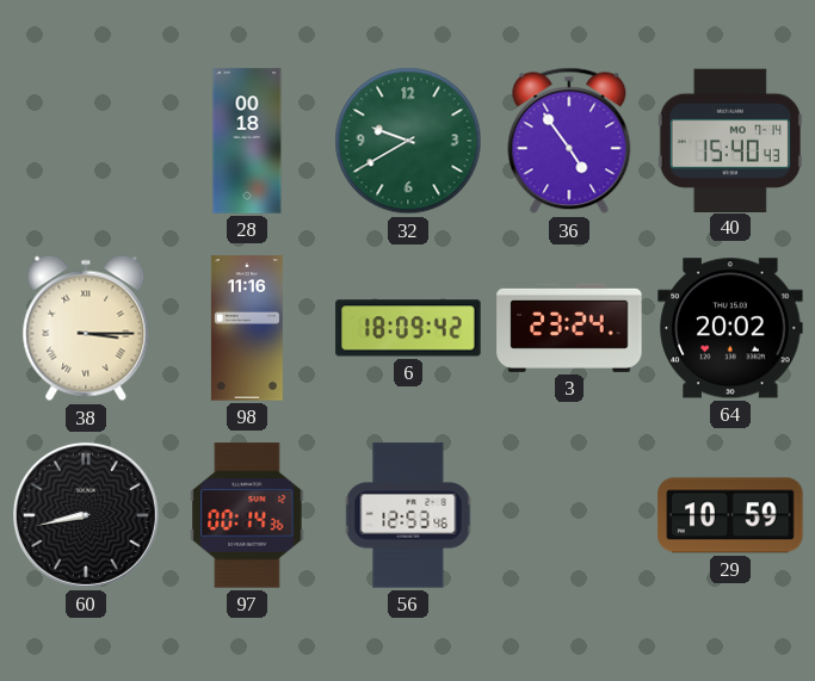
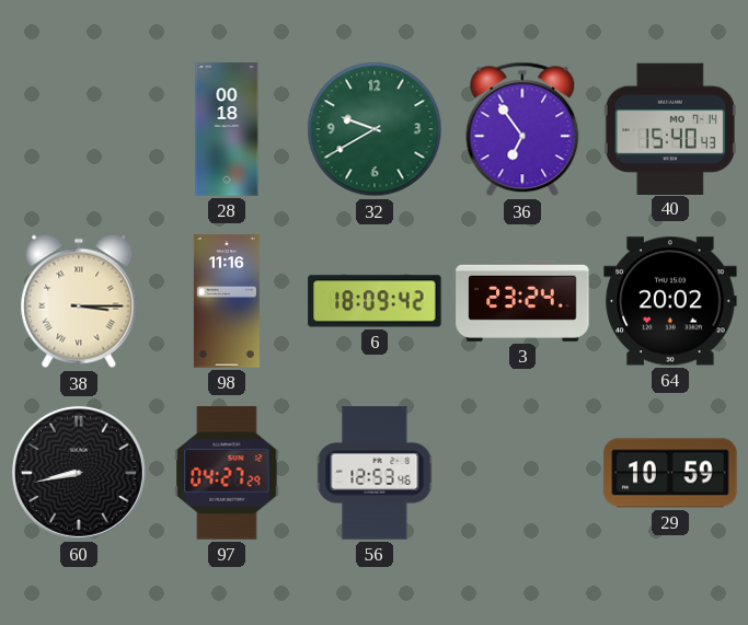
36: 4:54 -> 6:54 (522, 129)
97: 00:14 -> 04:27 (227, 473)
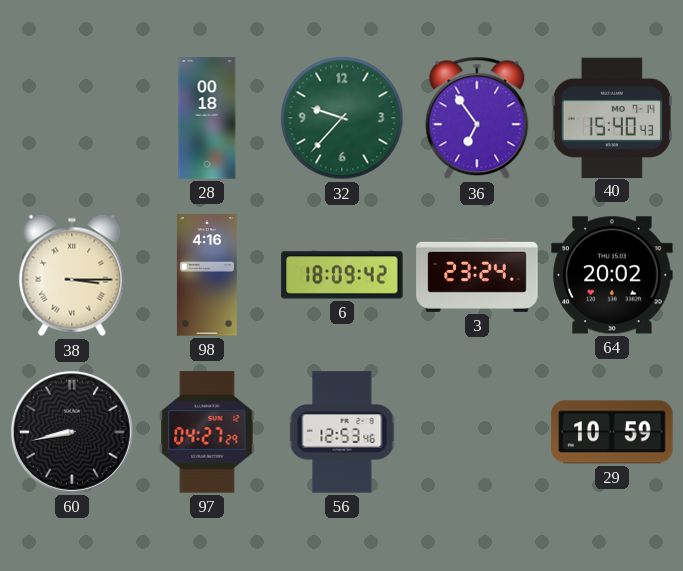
32: 9:40 -> 9:37 (342, 118)
98: 11:16 -> 4:16 (207, 275)
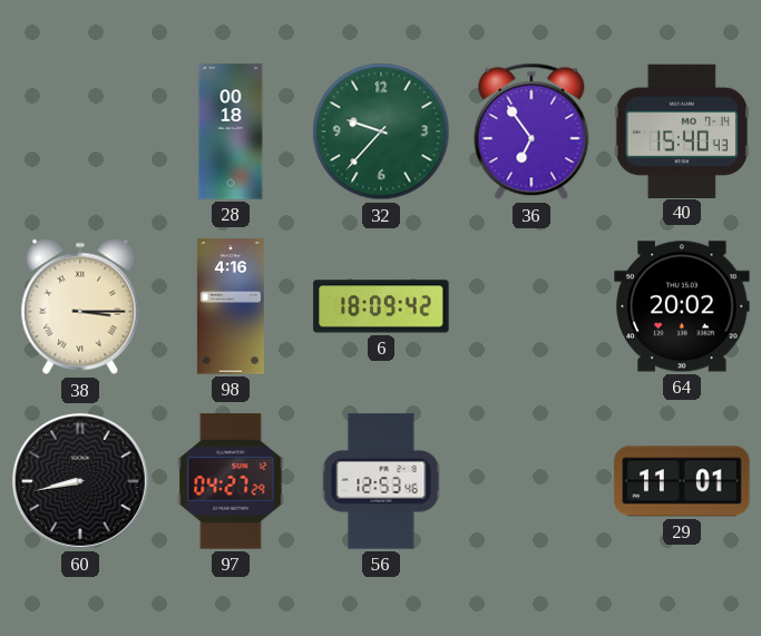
3: 23:24 -> none (477, 275)
29: 10:59 -> 11:01 (682, 481)
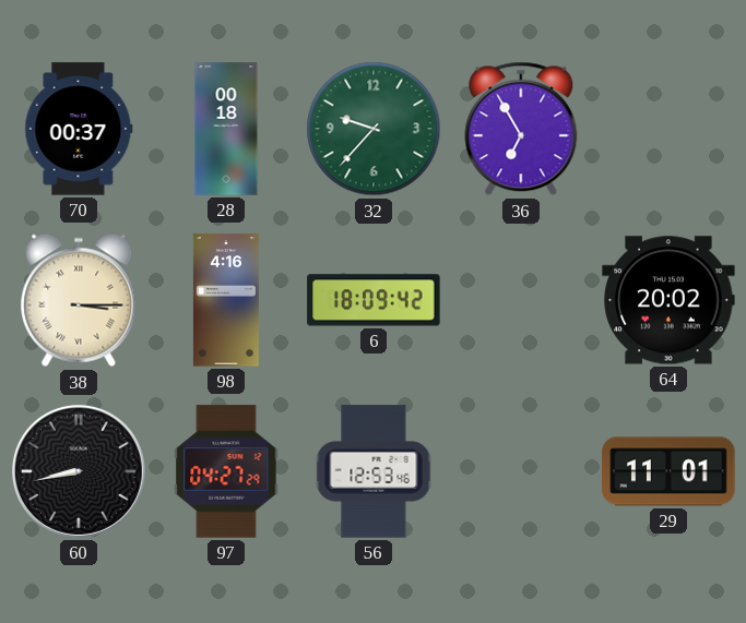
70: none -> 00:37 (79, 129)
36: 6:54 -> 6:55 (521, 129)
40: 15:40 -> none (682, 130)
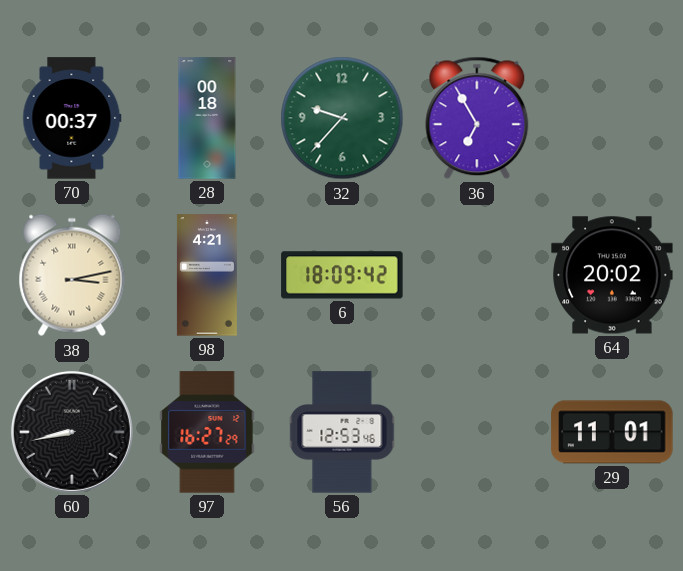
38: 3:15 -> 3:13 (72, 275)
98: 4:16 -> 4:21 (207, 275)
97: 04:27 -> 16:27 (207, 432)
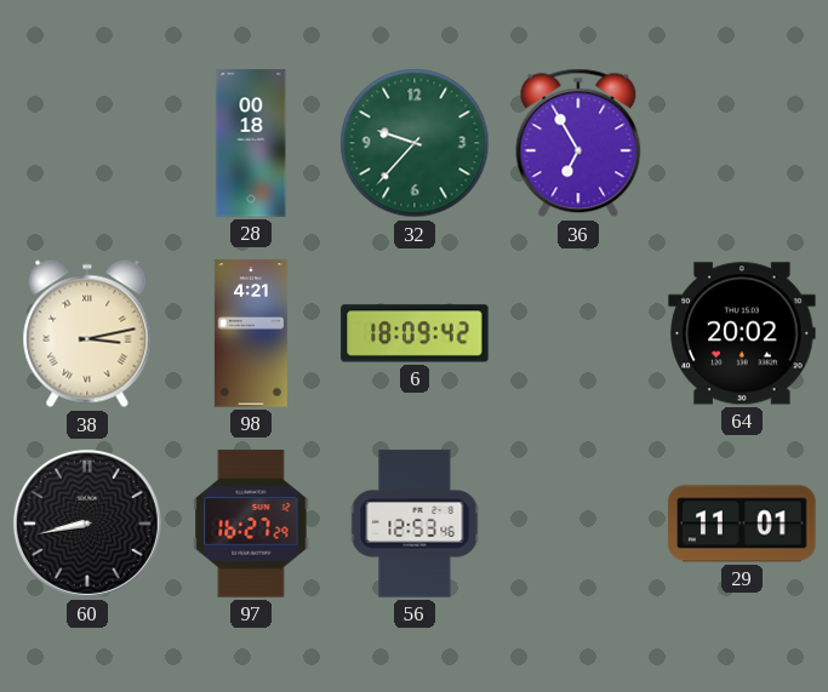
70: 00:37 -> none (72, 118)
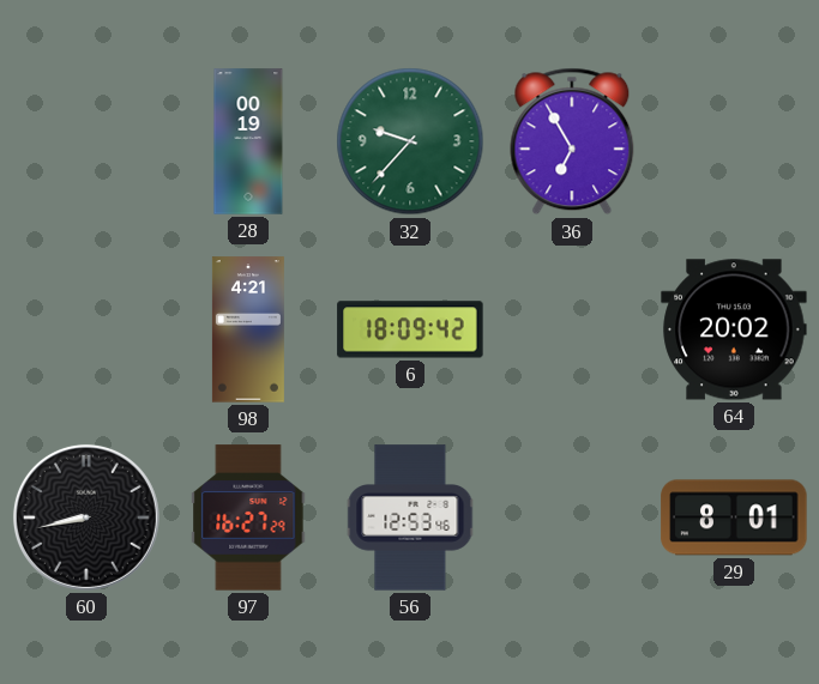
28: 00:18 -> 00:19 (248, 141)
38: 3:13 -> none (87, 333)
29: 11:01 -> 8:01 (734, 517)
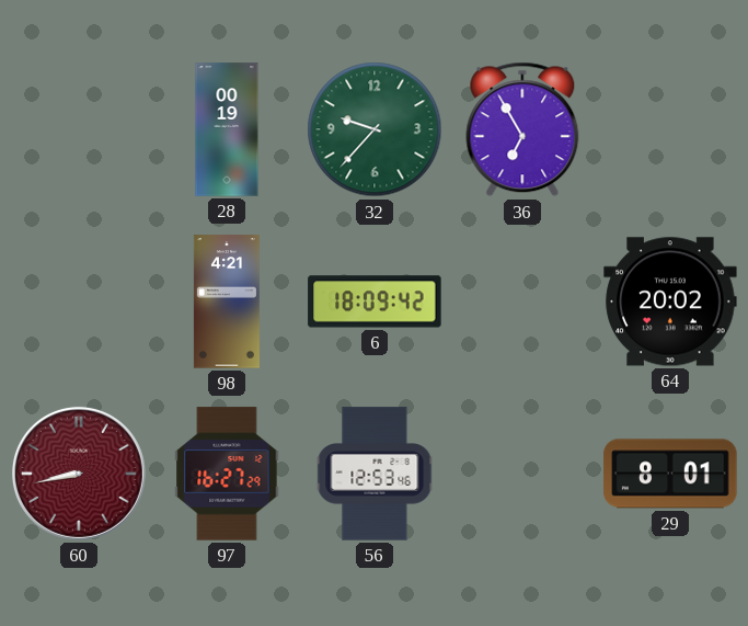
60 dial: black -> burgundy (79, 474)
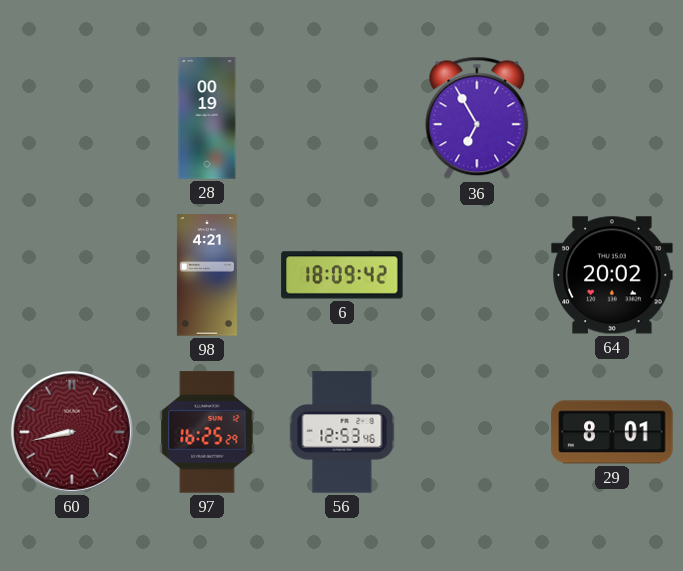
32: 9:37 -> none (375, 129)
97: 16:27 -> 16:25 (207, 432)
